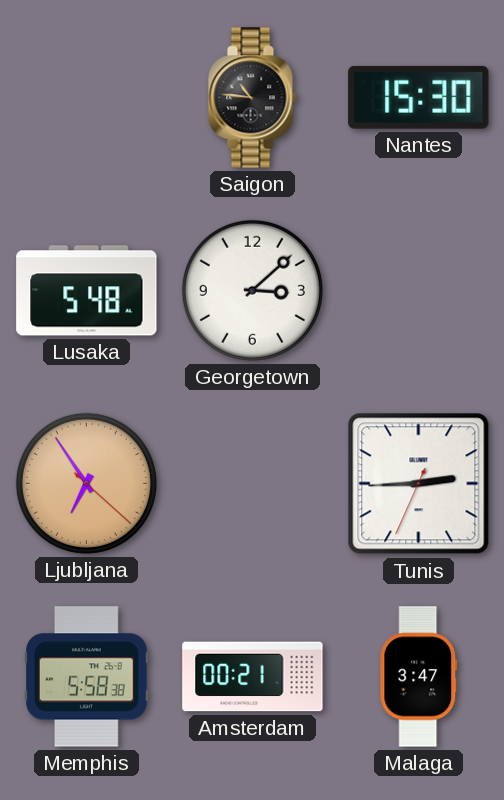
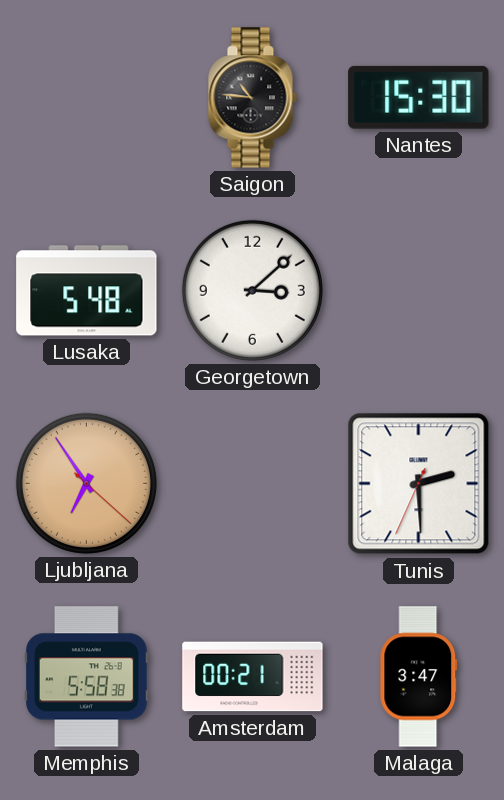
Tunis: 2:44 -> 2:29 (419, 484)
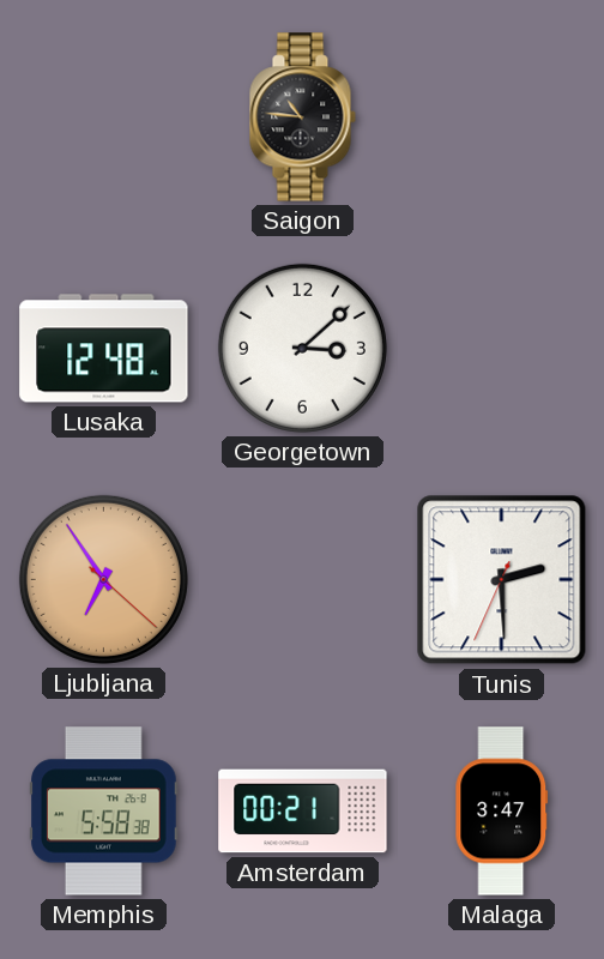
Nantes: 15:30 -> none (419, 97)
Lusaka: 5:48 -> 12:48 (104, 349)
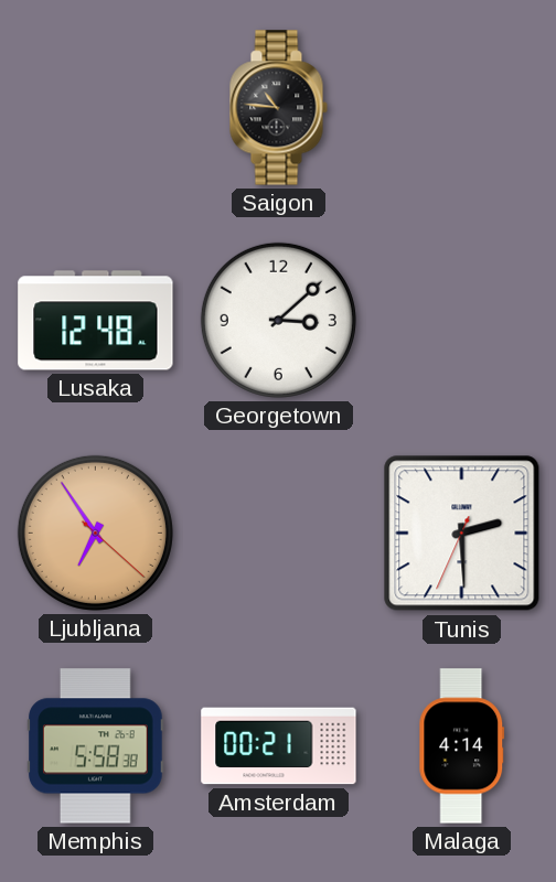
Malaga: 3:47 -> 4:14 (462, 746)
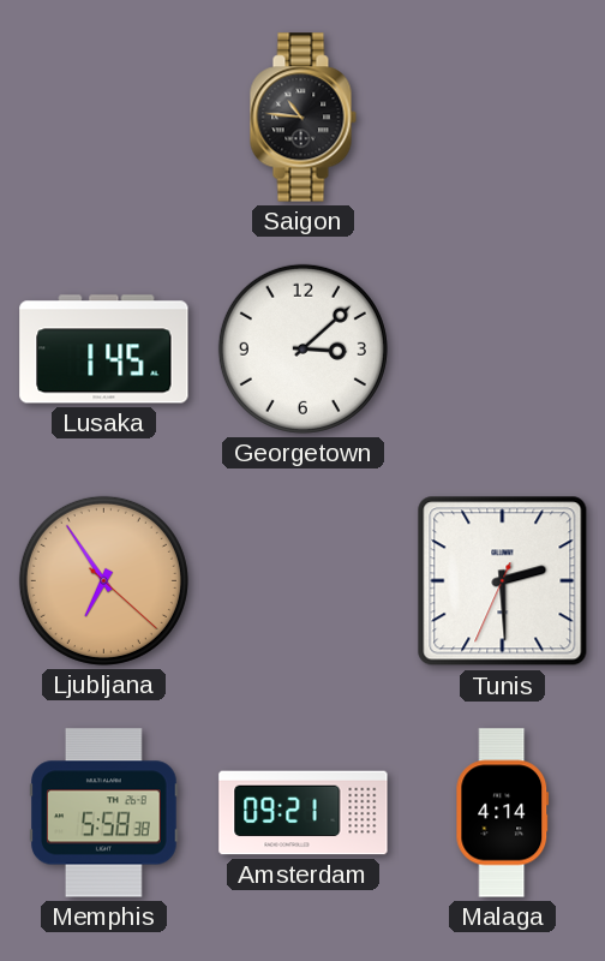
Lusaka: 12:48 -> 1:45 (104, 350)
Amsterdam: 00:21 -> 09:21 (304, 813)
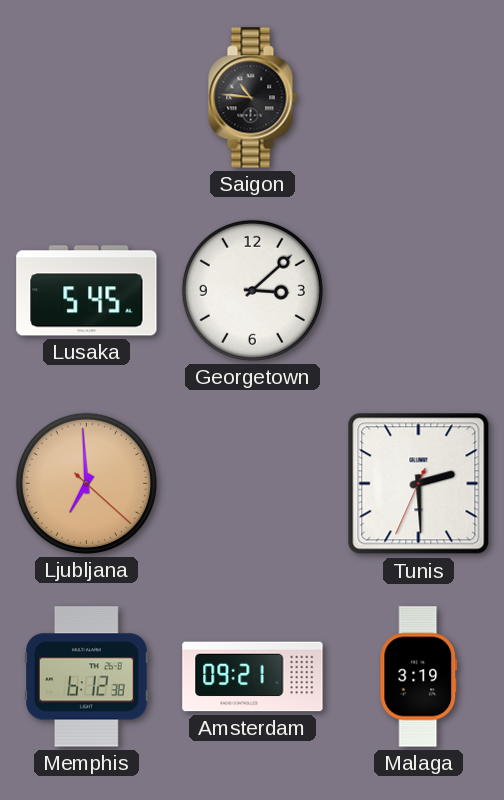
Lusaka: 1:45 -> 5:45 (87, 291)
Ljubljana: 6:54 -> 6:59 (86, 483)
Memphis: 5:58 -> 6:12 (87, 677)
Malaga: 4:14 -> 3:19 (419, 677)
